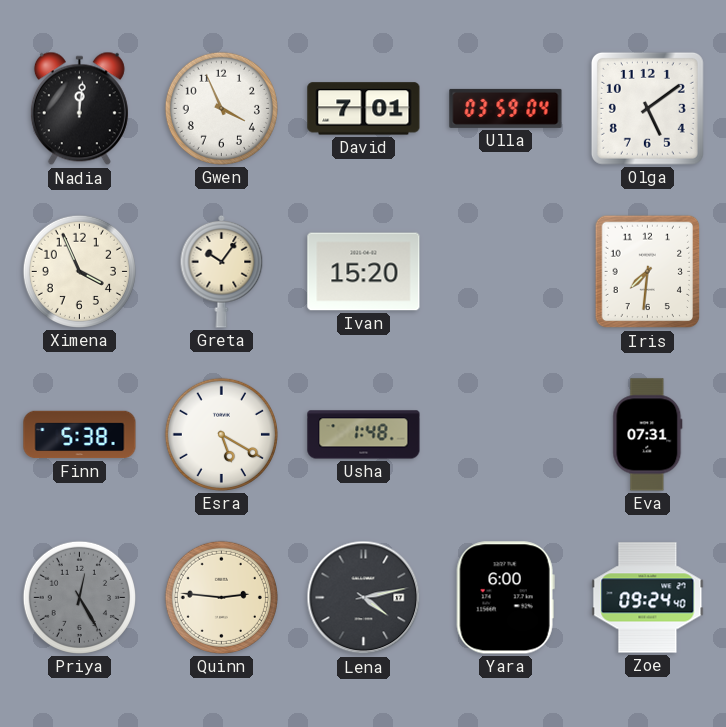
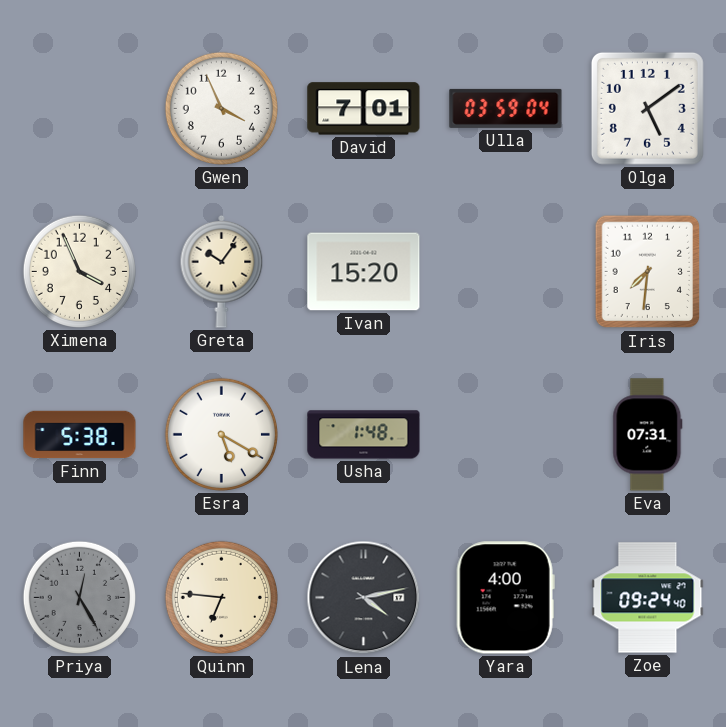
Nadia: 12:01 -> none (79, 109)
Quinn: 2:46 -> 6:46 (221, 597)
Yara: 6:00 -> 4:00 (505, 598)
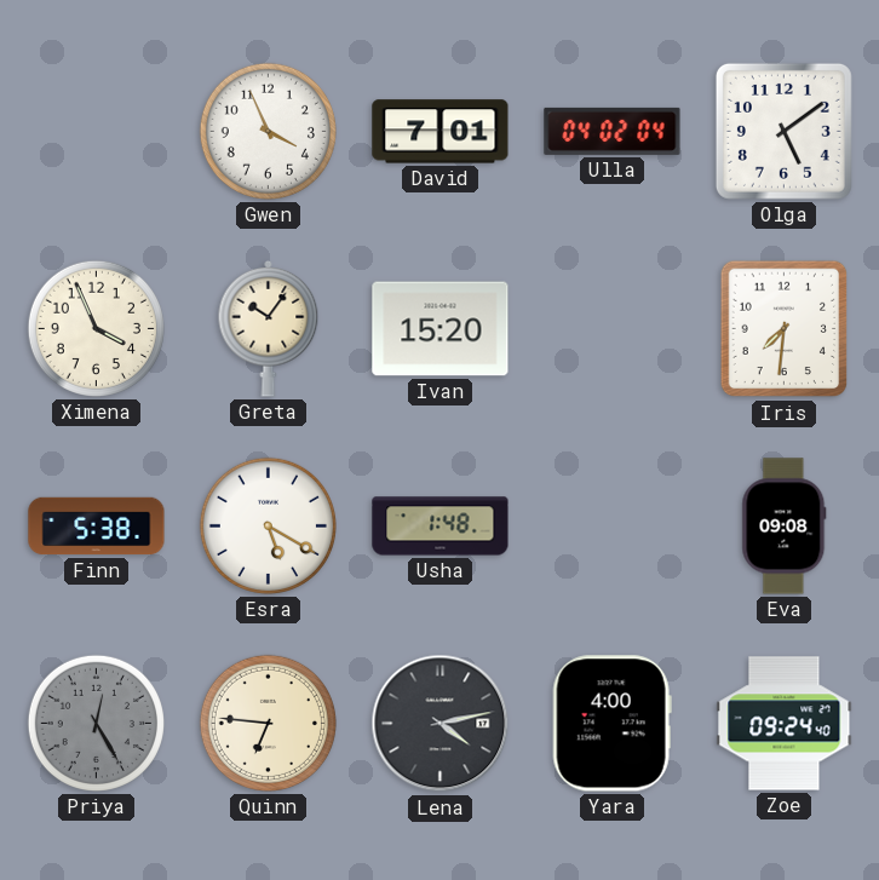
Ulla: 03:59 -> 04:02 (613, 131)
Eva: 07:31 -> 09:08 (785, 527)
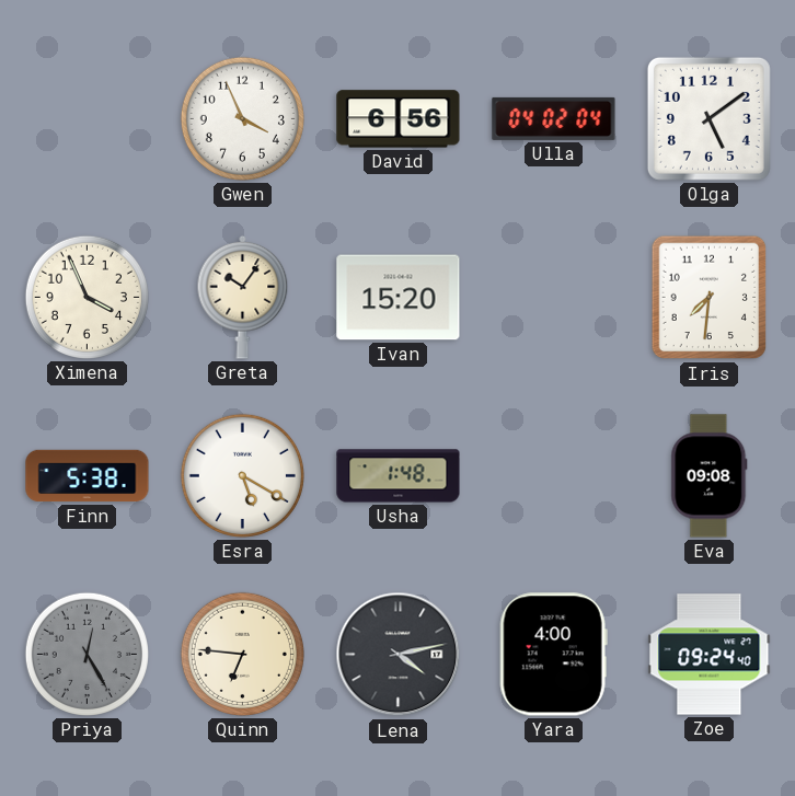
David: 7:01 -> 6:56 (399, 119)
